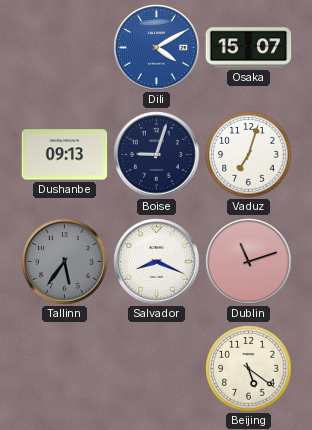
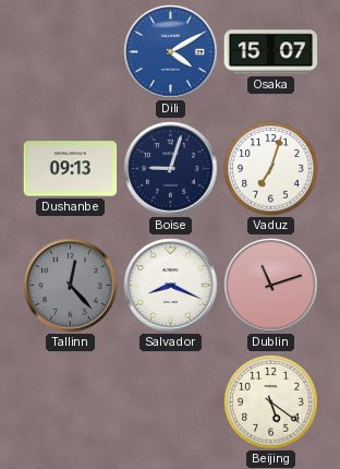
Tallinn: 5:36 -> 12:23 (71, 286)
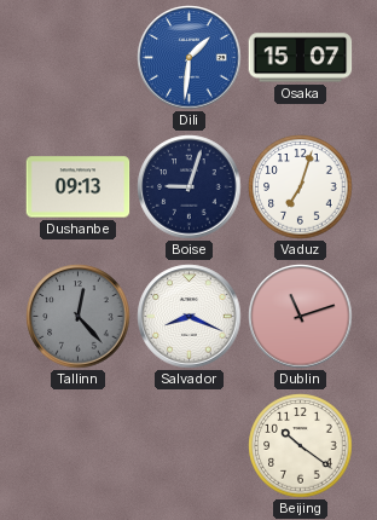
Dili: 4:10 -> 1:31 (190, 58)
Beijing: 5:21 -> 10:21 (301, 446)
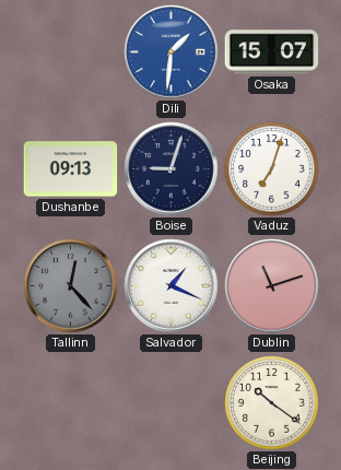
Salvador: 8:19 -> 1:19 (172, 286)
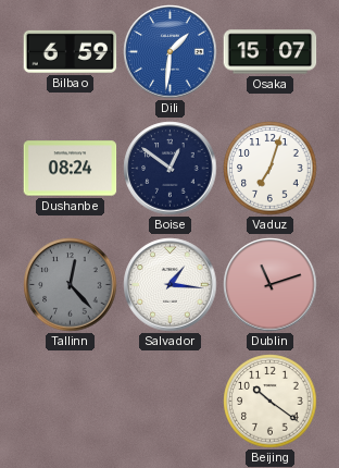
Bilbao: none -> 6:59 (71, 51)
Dushanbe: 09:13 -> 08:24 (71, 169)
Boise: 9:03 -> 12:51 (171, 169)
Salvador: 1:19 -> 1:16 (171, 285)
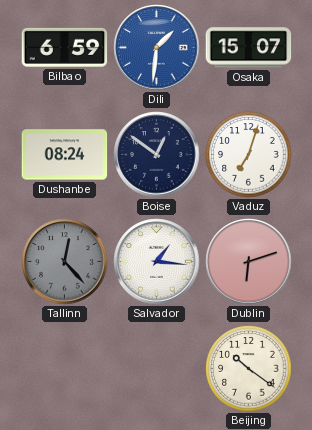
Dublin: 11:12 -> 6:12 (249, 262)
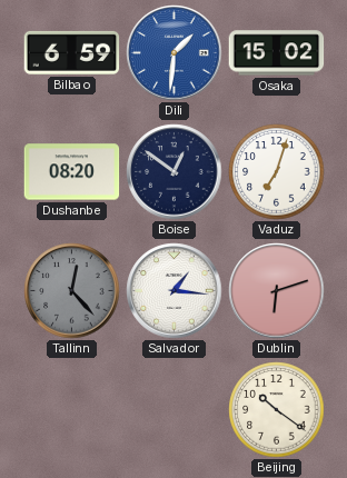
Osaka: 15:07 -> 15:02 (277, 53)
Dushanbe: 08:24 -> 08:20 (72, 172)
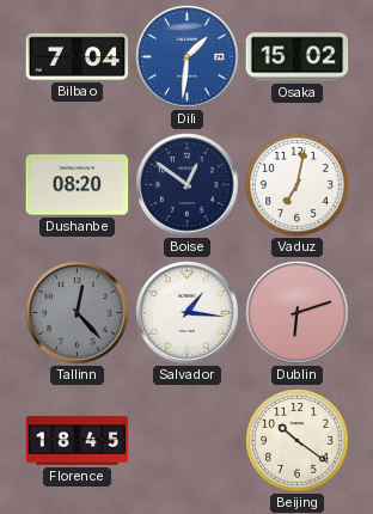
Bilbao: 6:59 -> 7:04 (78, 56)
Vaduz: 7:03 -> 7:02 (298, 185)
Florence: none -> 18:45 (78, 441)
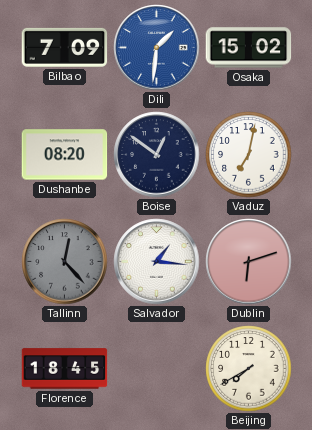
Bilbao: 7:04 -> 7:09 (65, 47)
Beijing: 10:21 -> 7:40 (249, 369)
